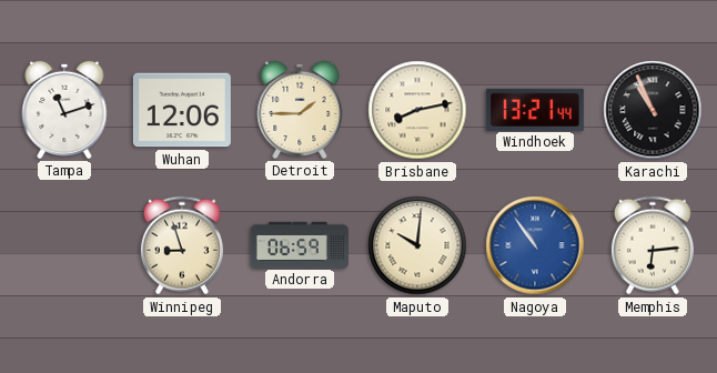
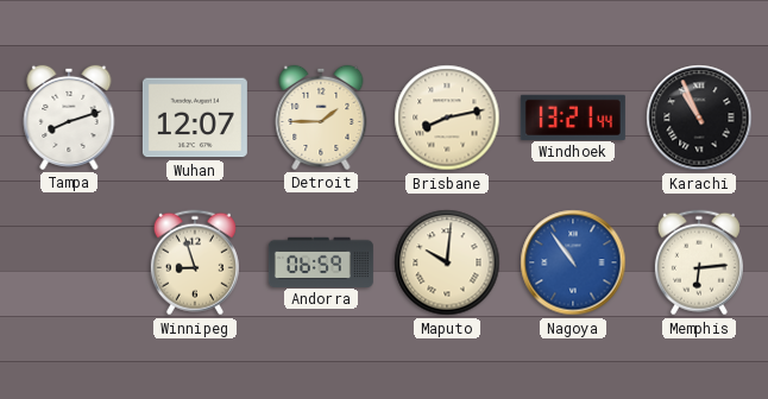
Tampa: 11:12 -> 8:12 (69, 118)
Wuhan: 12:06 -> 12:07 (195, 118)
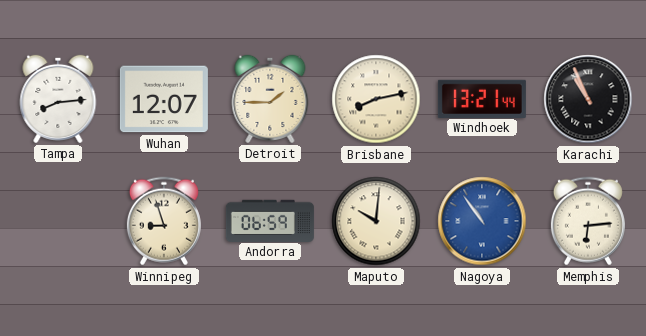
Tampa: 8:12 -> 8:14 (58, 99)
